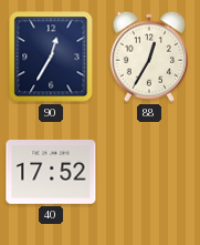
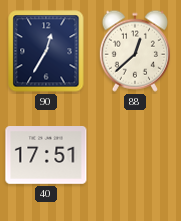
88: 12:35 -> 12:38 (135, 51)
40: 17:52 -> 17:51 (46, 156)
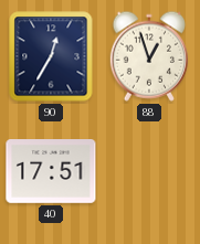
88: 12:38 -> 12:57 (149, 56)
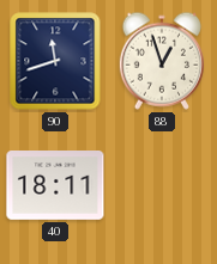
90: 12:35 -> 11:42 (55, 61)
40: 17:51 -> 18:11 (55, 186)
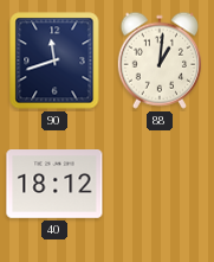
88: 12:57 -> 1:01 (160, 60)
40: 18:11 -> 18:12 (54, 185)
